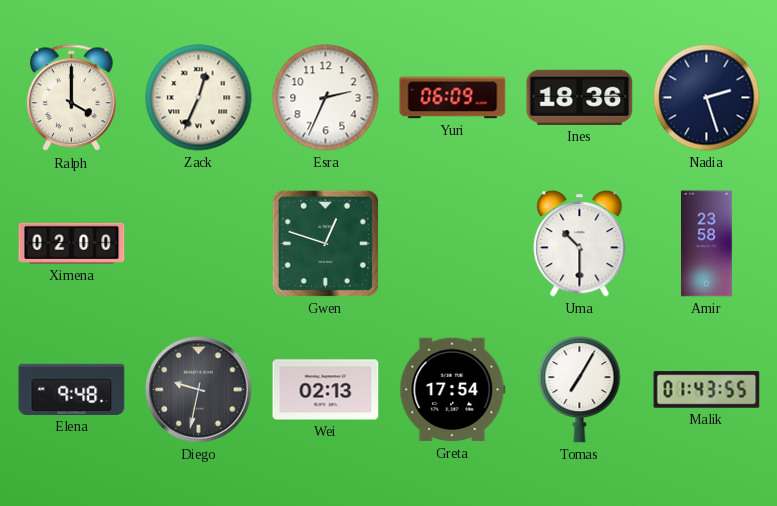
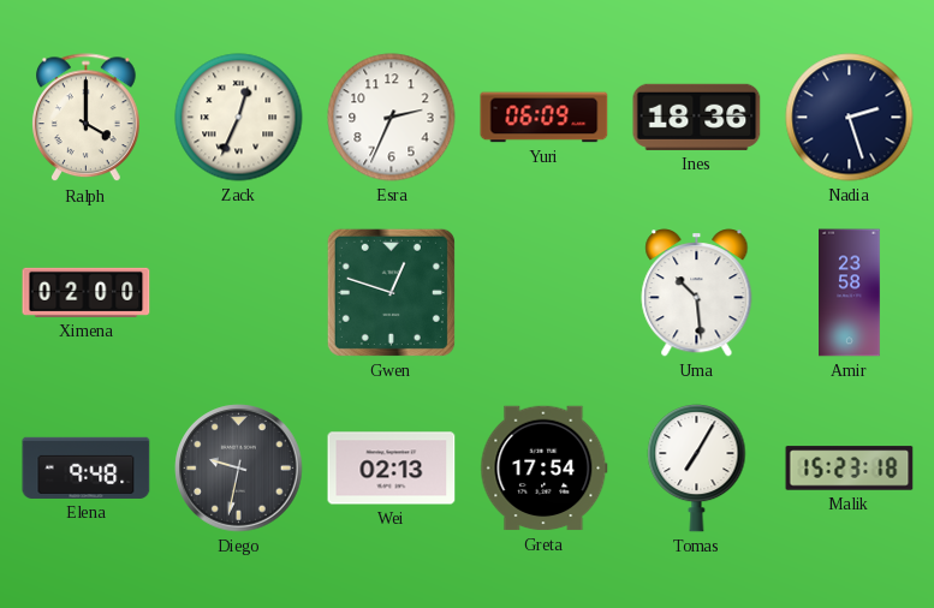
Uma: 10:30 -> 10:29 (697, 293)
Malik: 01:43 -> 15:23 (850, 469)
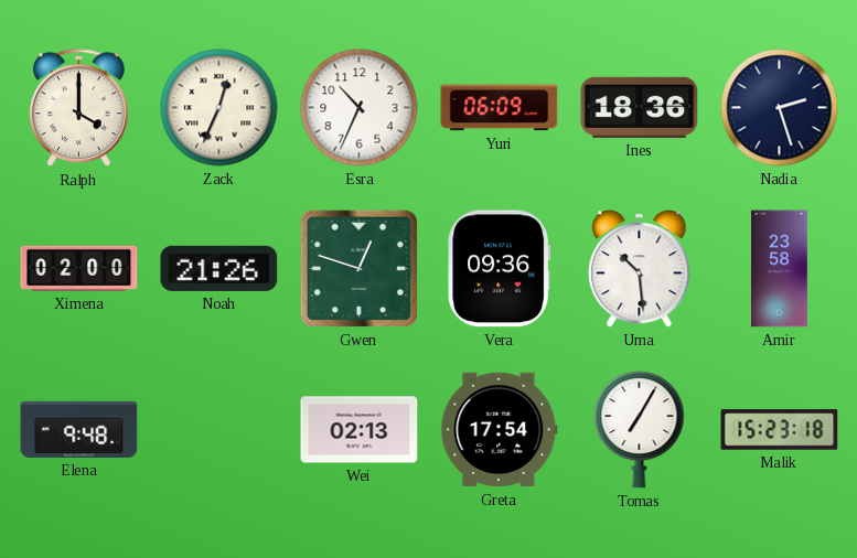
Esra: 2:34 -> 10:34 (360, 108)
Noah: none -> 21:26 (219, 268)
Vera: none -> 09:36 (500, 269)
Diego: 9:32 -> none (239, 469)
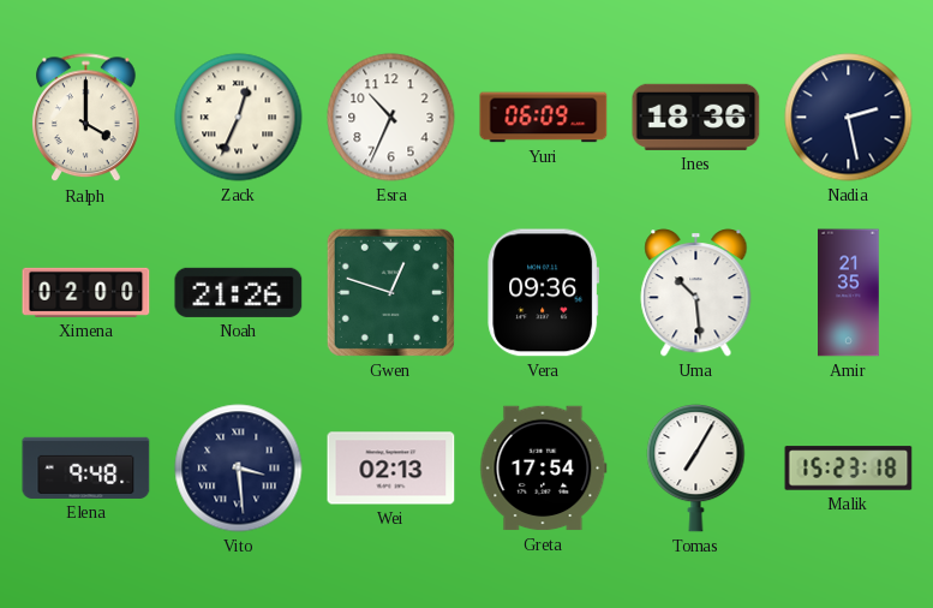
Nadia: 2:27 -> 2:28 (849, 118)
Amir: 23:58 -> 21:35 (849, 293)
Vito: none -> 3:29 (239, 469)
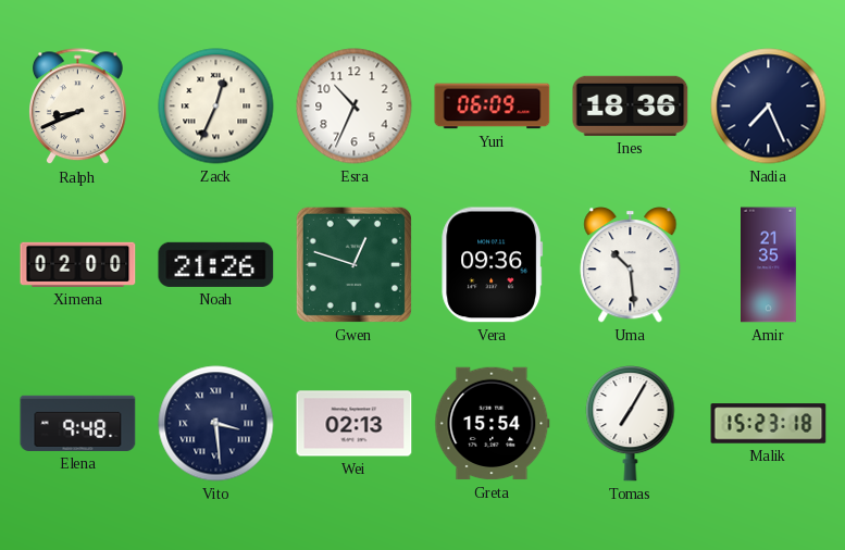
Ralph: 4:00 -> 8:41 (78, 107)
Nadia: 2:28 -> 7:26 (769, 107)
Greta: 17:54 -> 15:54 (493, 424)
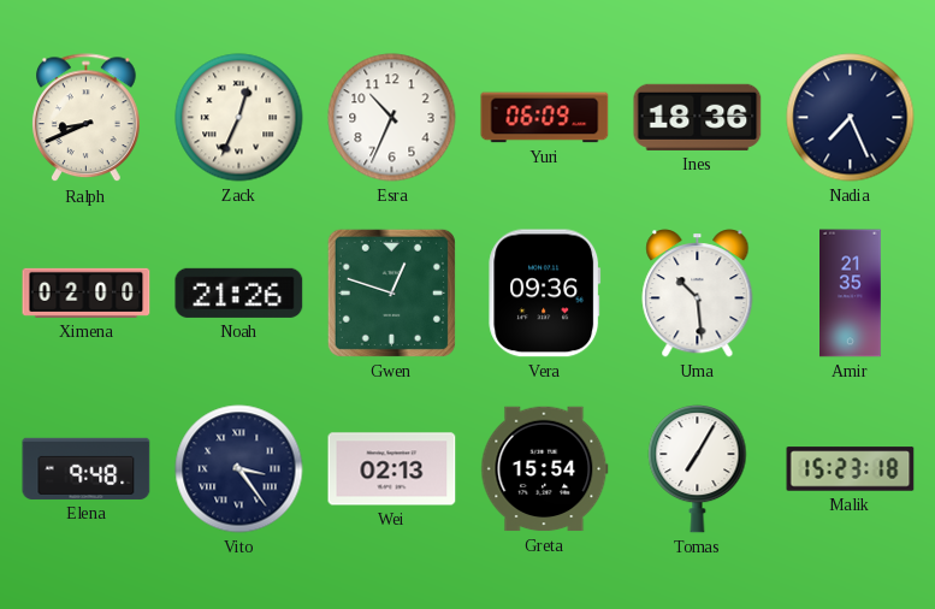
Vito: 3:29 -> 3:24 (239, 469)
